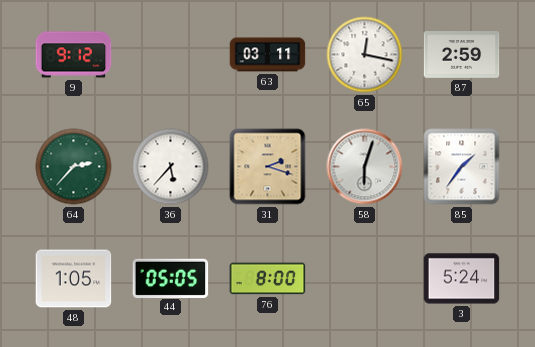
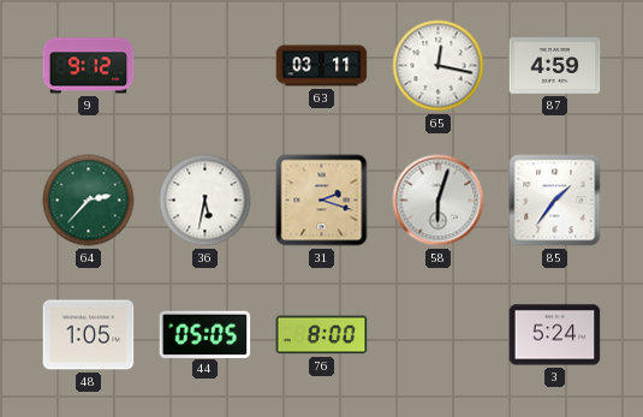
87: 2:59 -> 4:59 (555, 66)
36: 5:37 -> 5:32 (206, 201)
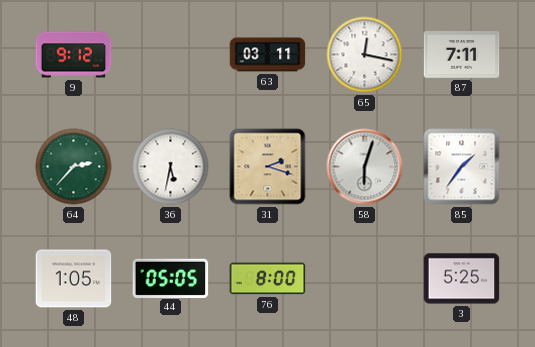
87: 4:59 -> 7:11 (462, 55)
3: 5:24 -> 5:25 (462, 279)
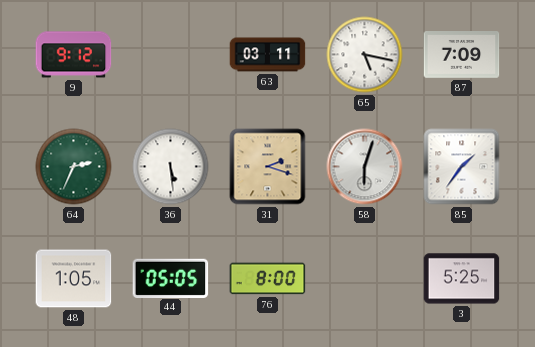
65: 12:17 -> 5:17 (365, 55)
87: 7:11 -> 7:09 (462, 55)
64: 2:37 -> 2:34 (74, 167)
36: 5:32 -> 5:29 (171, 167)
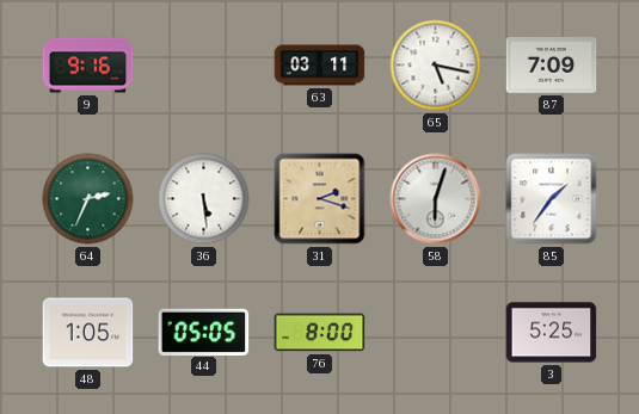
9: 9:12 -> 9:16 (88, 66)
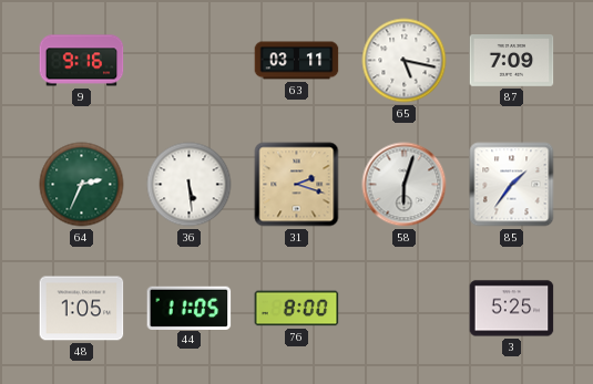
44: 05:05 -> 11:05 (190, 308)
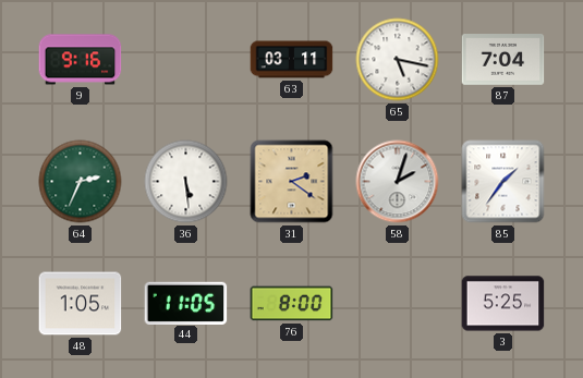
87: 7:09 -> 7:04 (503, 60)
31: 2:18 -> 2:21 (292, 182)
58: 6:03 -> 2:03 (398, 182)
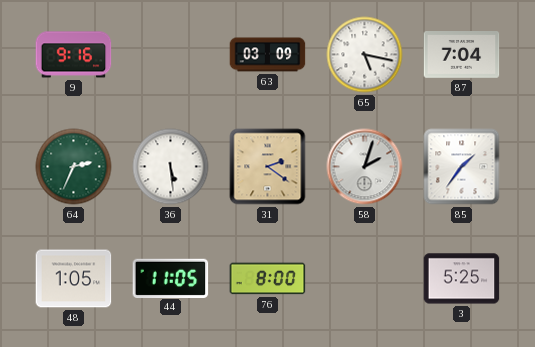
63: 03:11 -> 03:09 (268, 55)
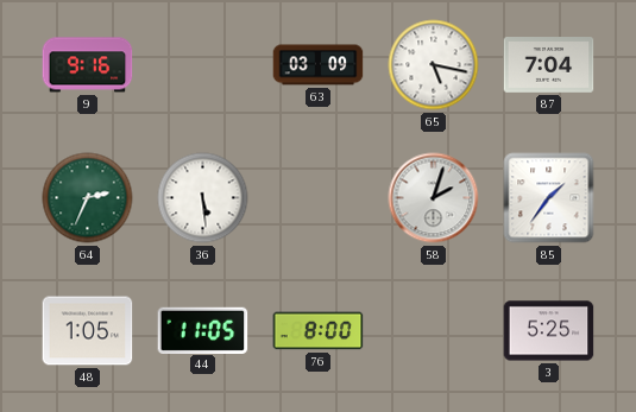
31: 2:21 -> none (268, 167)
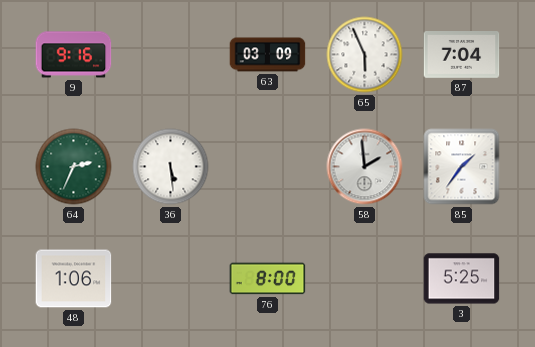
65: 5:17 -> 5:56 (365, 55)
58: 2:03 -> 1:59 (365, 167)
48: 1:05 -> 1:06 (74, 279)
44: 11:05 -> none (203, 330)
